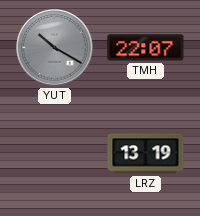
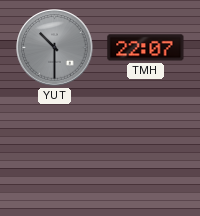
YUT: 10:20 -> 10:30 (55, 48)
LRZ: 13:19 -> none (146, 154)
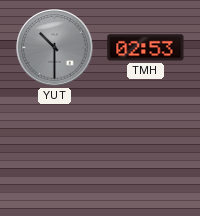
TMH: 22:07 -> 02:53 (146, 48)
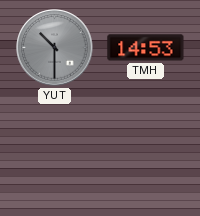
TMH: 02:53 -> 14:53 (146, 48)
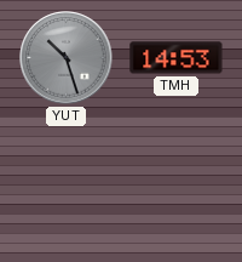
YUT: 10:30 -> 10:27 (67, 58)
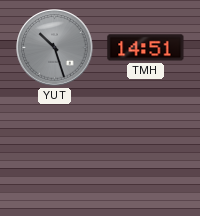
TMH: 14:53 -> 14:51 (146, 48)
